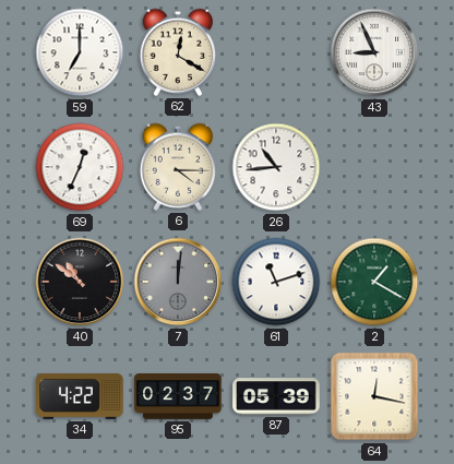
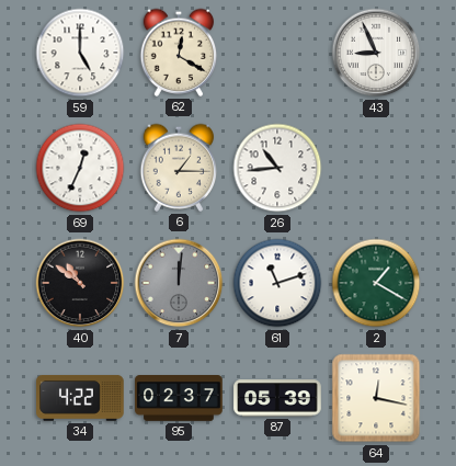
59: 7:00 -> 5:00 (80, 53)
6: 4:15 -> 1:15 (179, 168)
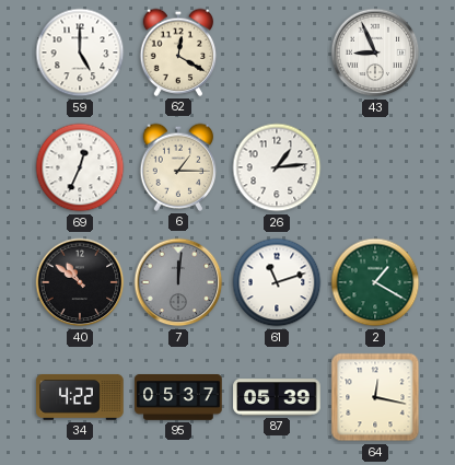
26: 10:44 -> 1:14 (277, 167)
95: 02:37 -> 05:37 (178, 398)
